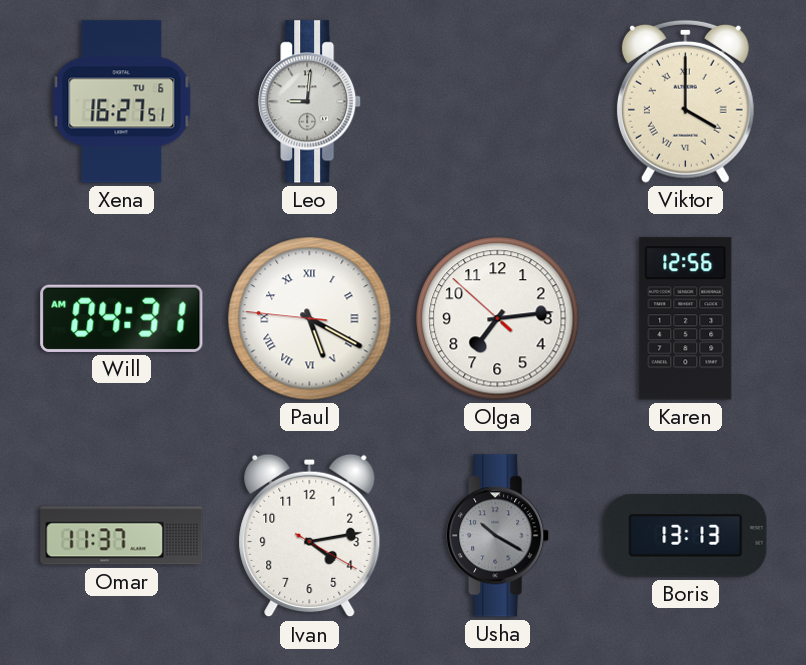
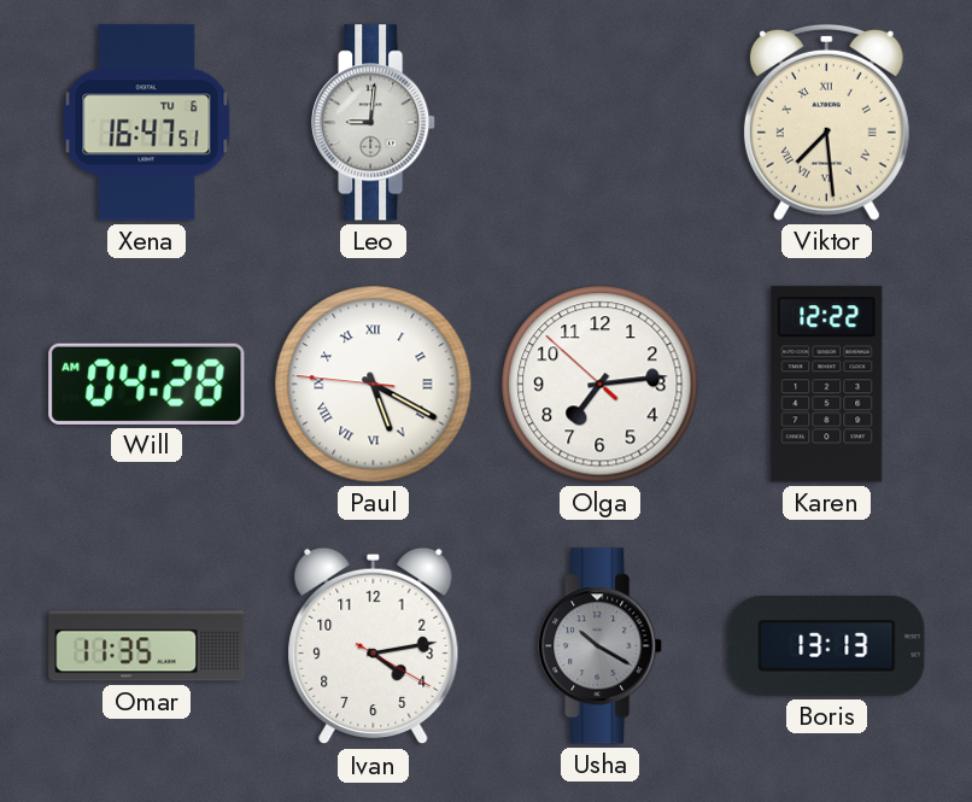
Xena: 16:27 -> 16:47 (147, 123)
Viktor: 4:00 -> 7:29 (826, 122)
Will: 04:31 -> 04:28 (147, 384)
Karen: 12:56 -> 12:22 (827, 385)
Omar: 11:37 -> 11:35 (147, 646)
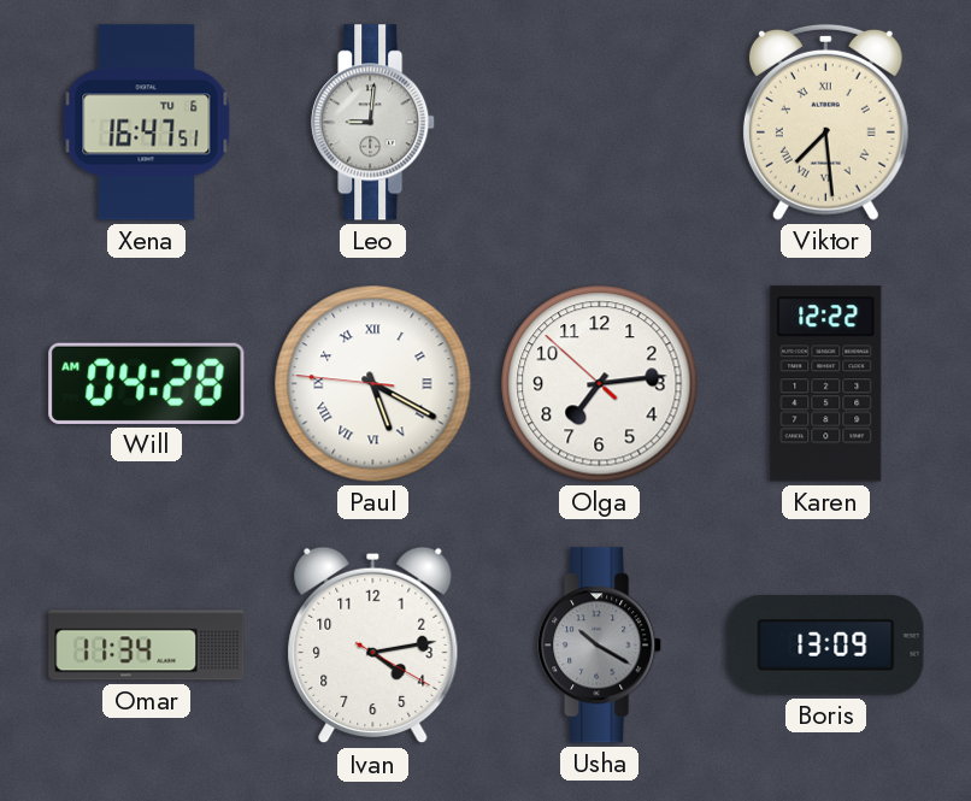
Omar: 11:35 -> 11:34 (147, 646)
Boris: 13:13 -> 13:09 (826, 646)
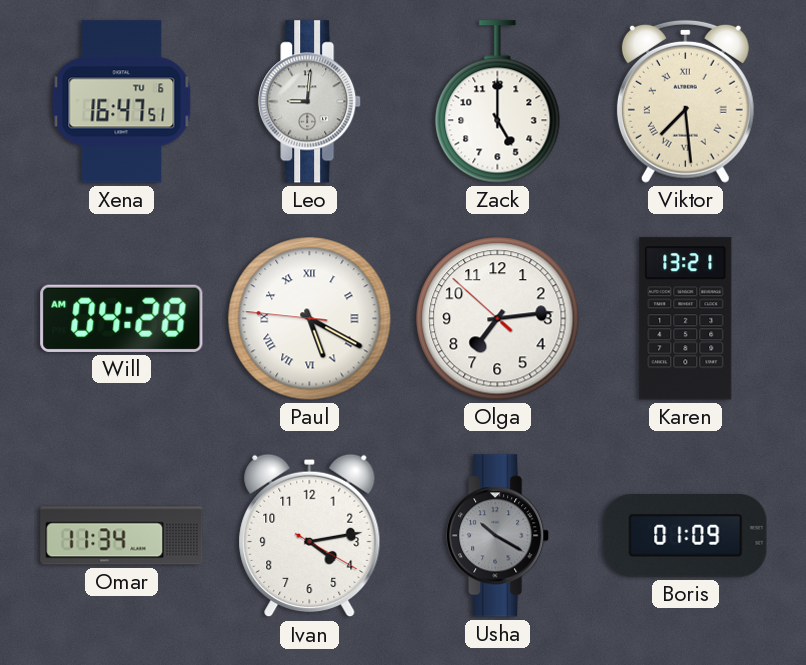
Zack: none -> 5:00 (498, 102)
Karen: 12:22 -> 13:21 (686, 319)
Boris: 13:09 -> 01:09 (686, 536)
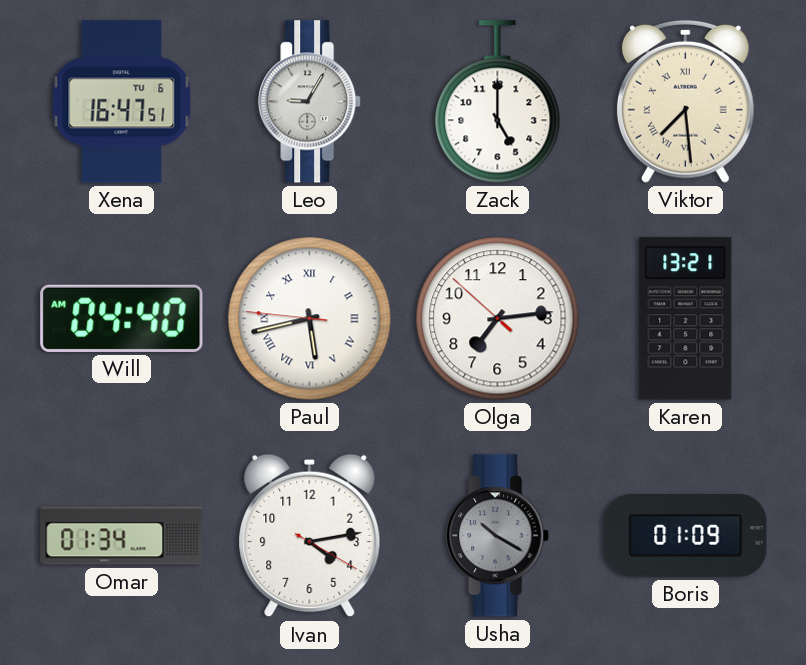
Leo: 9:01 -> 9:05 (310, 102)
Will: 04:28 -> 04:40 (122, 318)
Paul: 5:19 -> 5:42 (310, 319)
Omar: 11:34 -> 01:34 (122, 536)
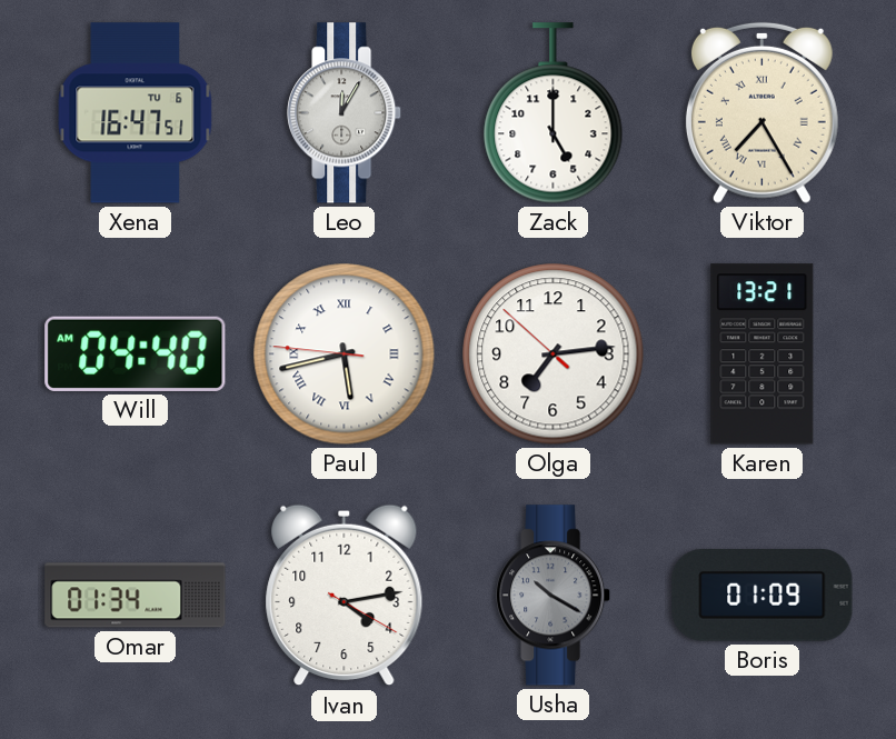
Leo: 9:05 -> 12:05 (345, 113)
Viktor: 7:29 -> 7:25 (761, 112)
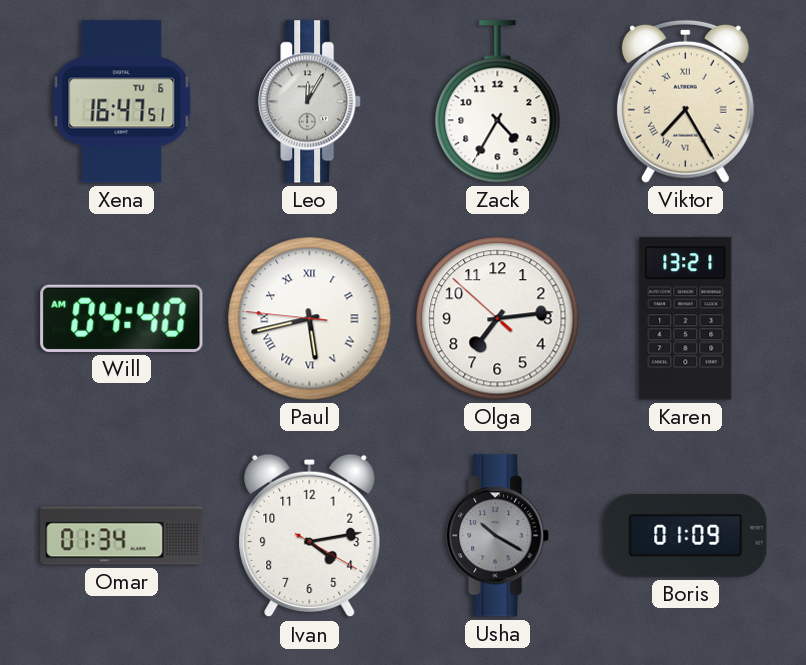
Zack: 5:00 -> 4:35 (498, 102)
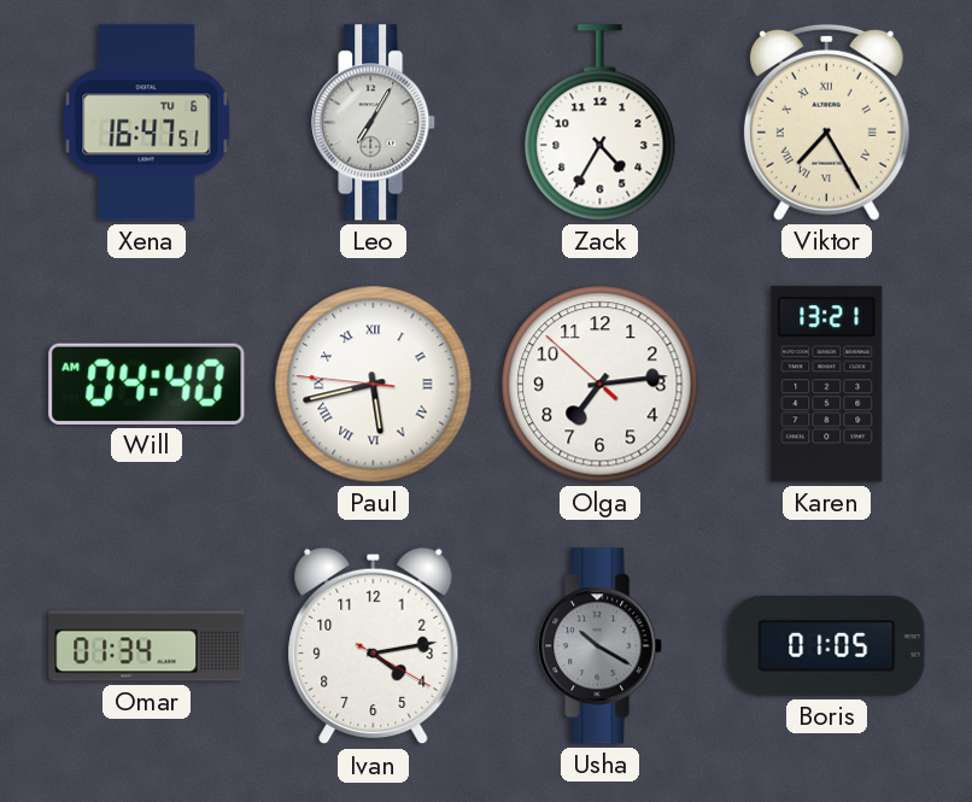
Leo: 12:05 -> 7:05 (374, 123)
Boris: 01:09 -> 01:05 (827, 646)
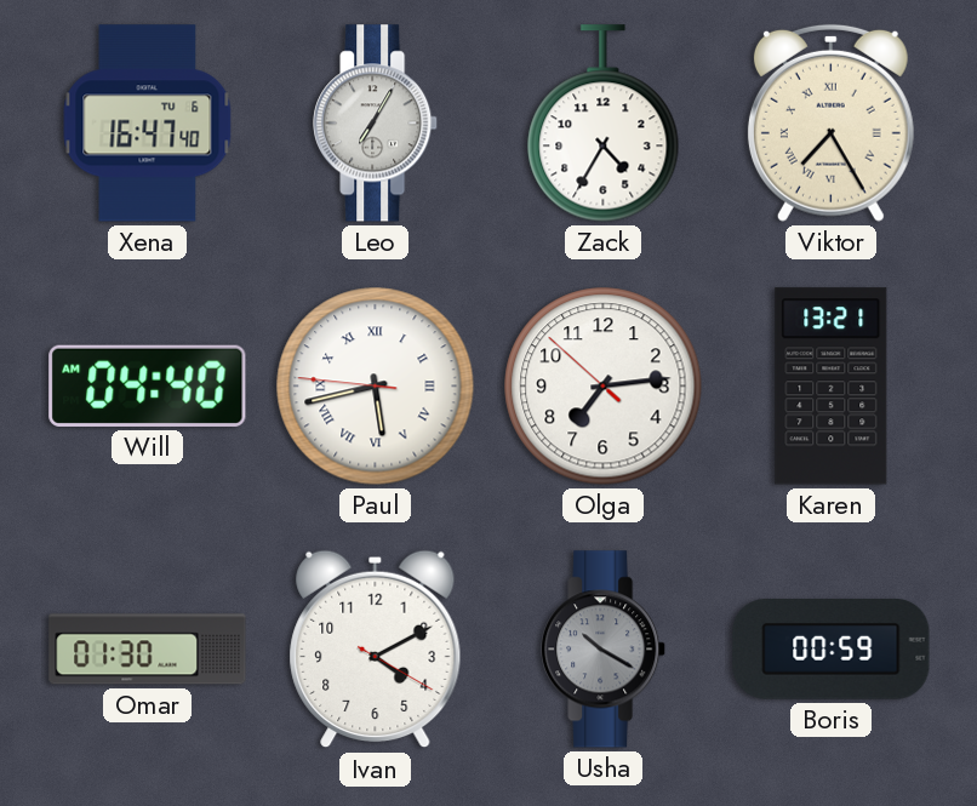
Xena: 16:47:51 -> 16:47:40 (148, 124)
Omar: 01:34 -> 01:30 (148, 650)
Ivan: 4:13 -> 4:10 (376, 650)
Boris: 01:05 -> 00:59 (832, 650)
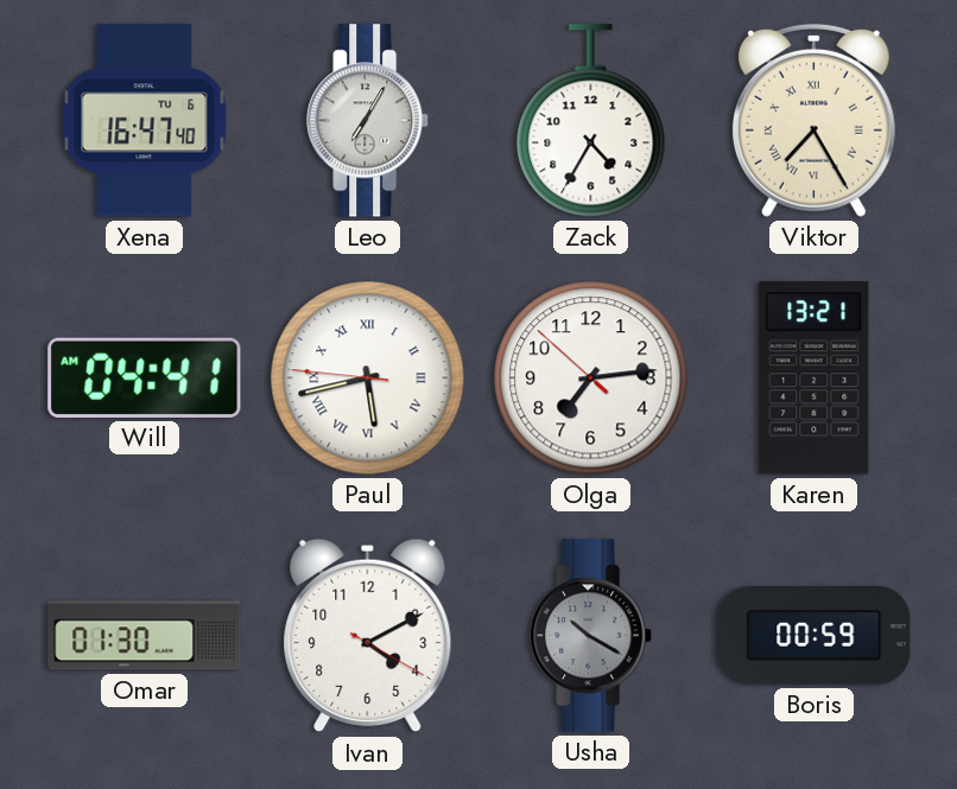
Will: 04:40 -> 04:41 (145, 377)
